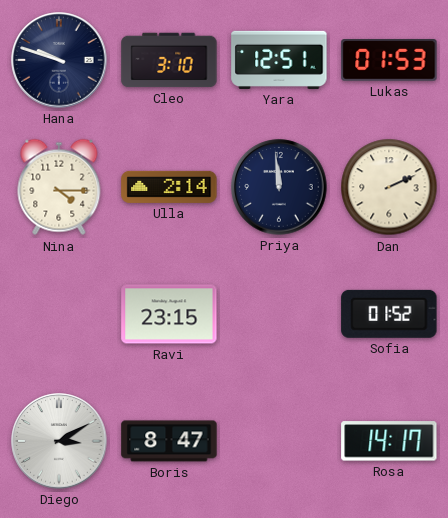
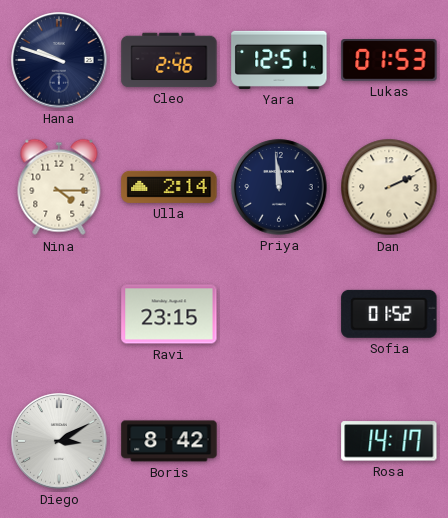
Cleo: 3:10 -> 2:46 (169, 60)
Boris: 8:47 -> 8:42 (169, 441)
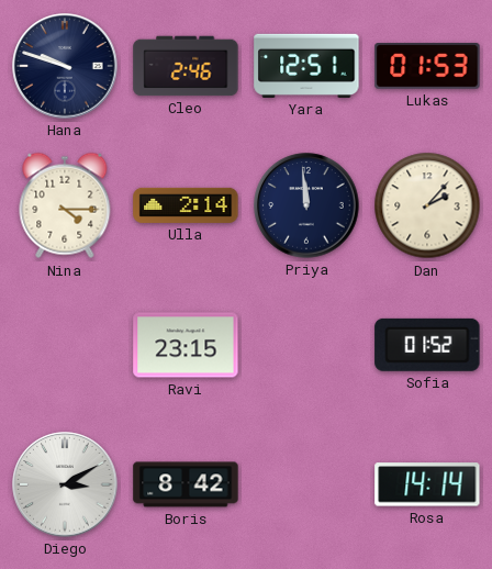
Dan: 2:11 -> 2:07 (427, 205)
Rosa: 14:17 -> 14:14 (427, 484)
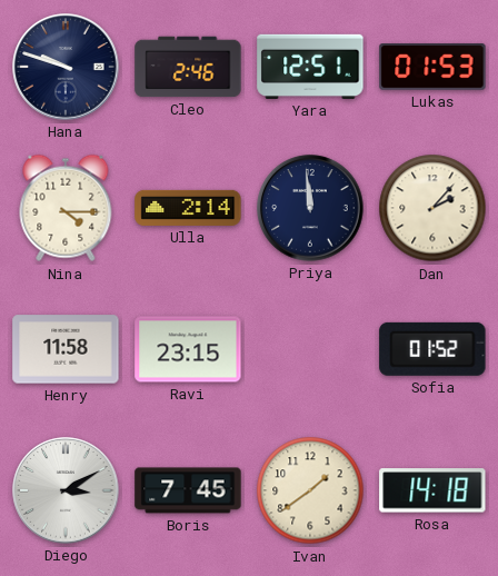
Henry: none -> 11:58 (66, 349)
Boris: 8:42 -> 7:45 (188, 490)
Ivan: none -> 1:39 (310, 490)
Rosa: 14:14 -> 14:18 (432, 490)
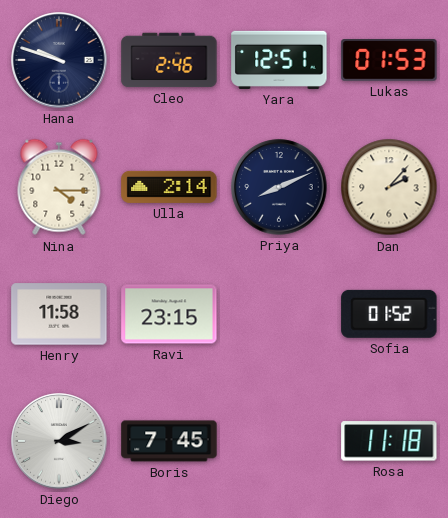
Priya: 11:59 -> 8:11 (279, 187)
Ivan: 1:39 -> none (310, 490)
Rosa: 14:18 -> 11:18 (389, 441)
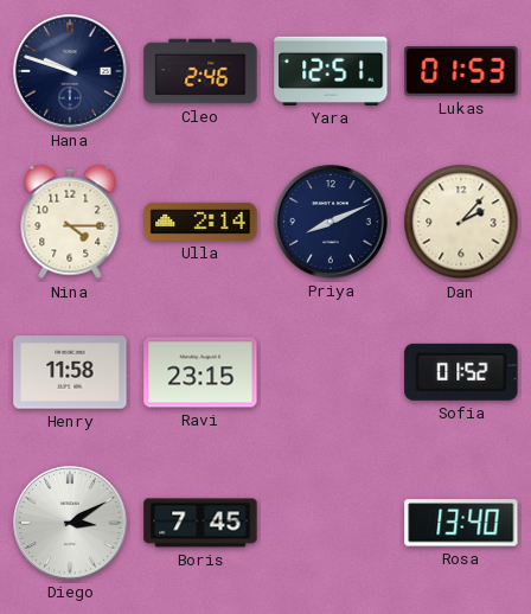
Rosa: 11:18 -> 13:40 (461, 523)
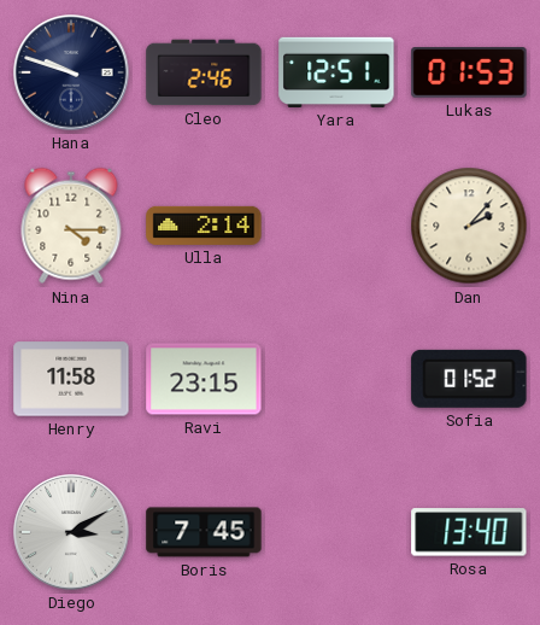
Priya: 8:11 -> none (331, 222)
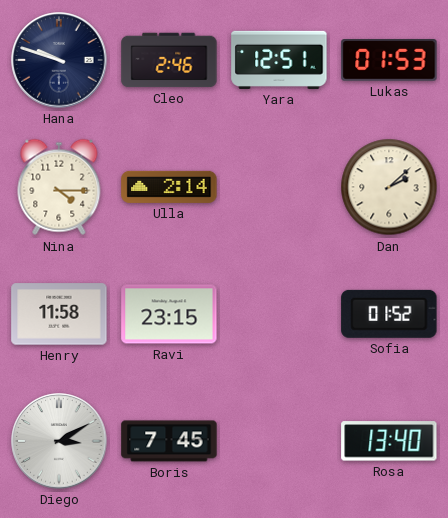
Dan: 2:07 -> 2:08 (389, 187)
